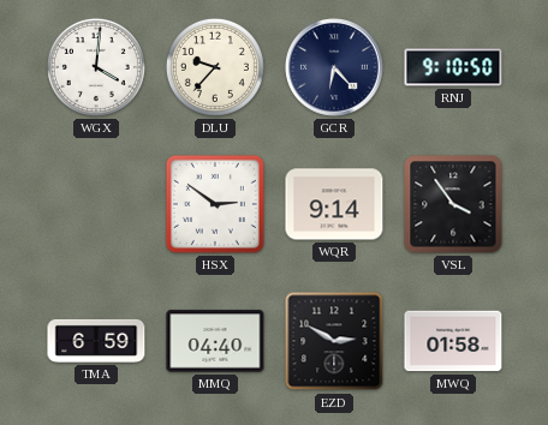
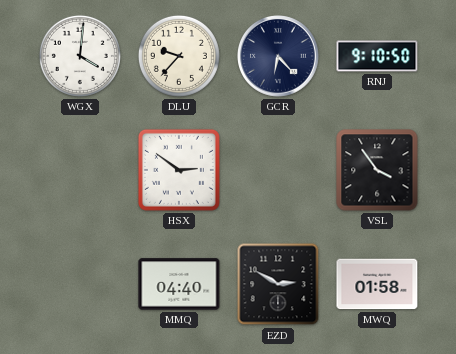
WQR: 9:14 -> none (334, 204)
TMA: 6:59 -> none (96, 341)
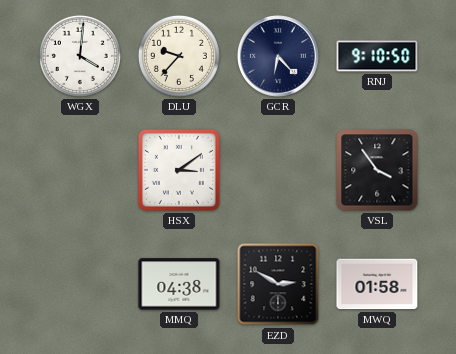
HSX: 2:51 -> 3:09 (179, 170)
MMQ: 04:40 -> 04:38 (179, 284)
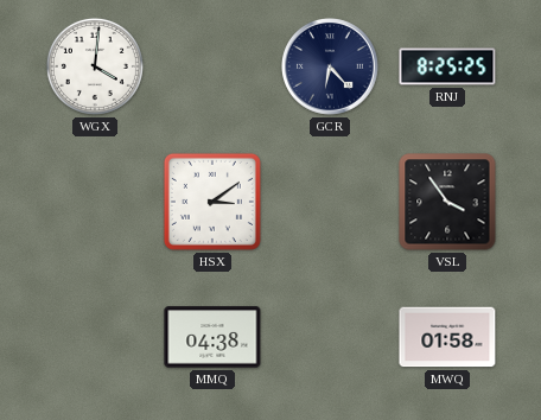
DLU: 9:37 -> none (179, 56)
RNJ: 9:10 -> 8:25 (447, 66)
EZD: 2:50 -> none (278, 284)
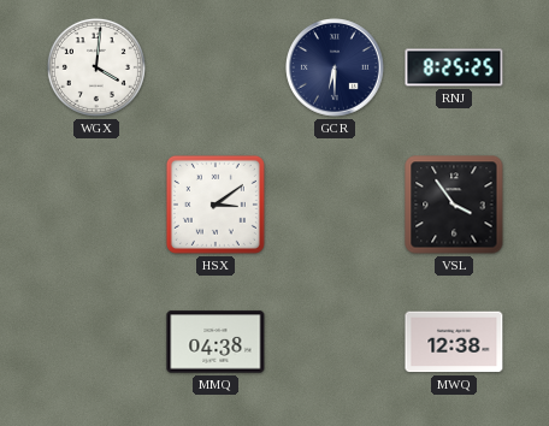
GCR: 6:23 -> 6:30 (336, 69)
MWQ: 01:58 -> 12:38 (454, 342)
